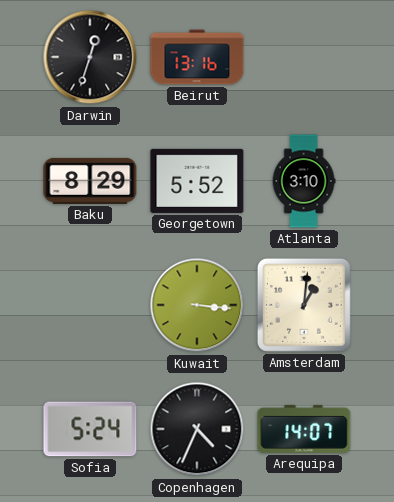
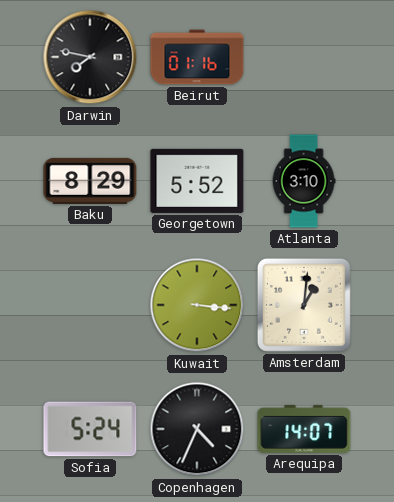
Darwin: 12:33 -> 7:47 (90, 57)
Beirut: 13:16 -> 01:16 (197, 57)
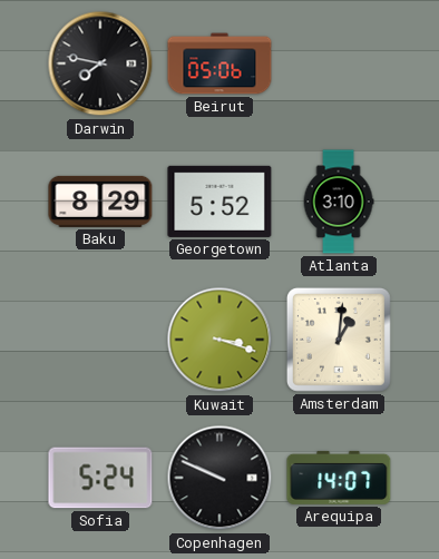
Beirut: 01:16 -> 05:06 (219, 63)
Kuwait: 3:16 -> 3:18 (219, 340)
Copenhagen: 4:34 -> 9:49 (219, 478)
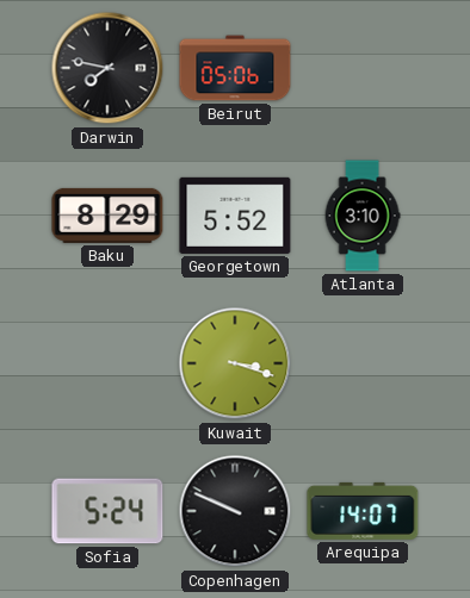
Amsterdam: 1:01 -> none (339, 340)
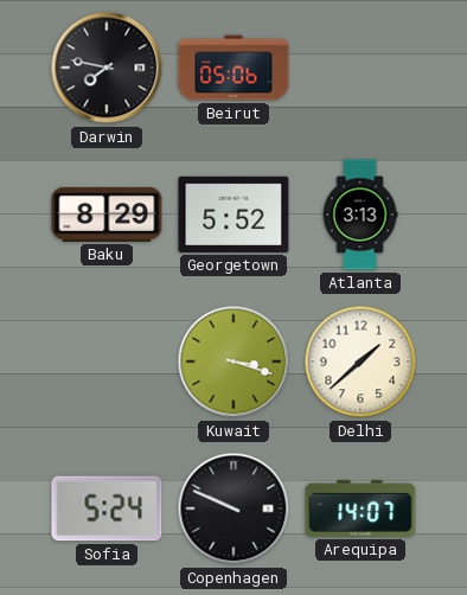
Atlanta: 3:10 -> 3:13 (360, 215)
Delhi: none -> 1:38 (360, 362)
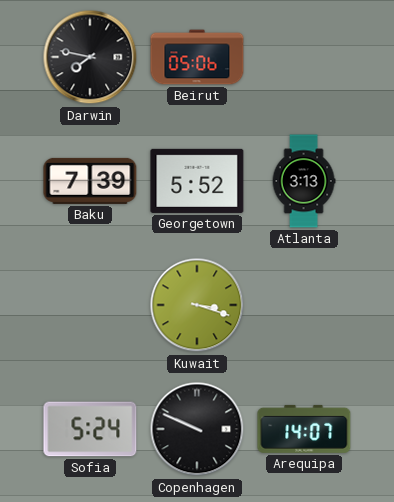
Baku: 8:29 -> 7:39 (90, 181)
Delhi: 1:38 -> none (360, 362)
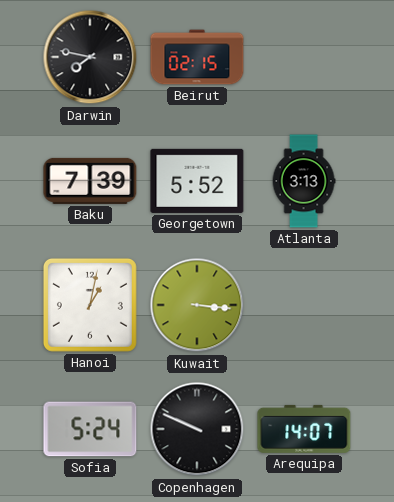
Beirut: 05:06 -> 02:15 (197, 57)
Hanoi: none -> 1:02 (90, 305)
Kuwait: 3:18 -> 3:16 (197, 305)
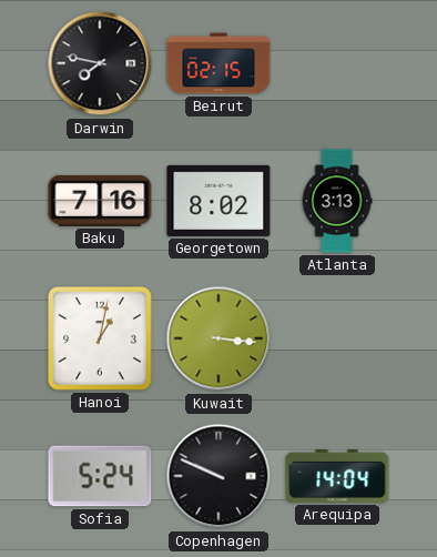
Baku: 7:39 -> 7:16 (100, 201)
Georgetown: 5:52 -> 8:02 (218, 201)
Arequipa: 14:07 -> 14:04 (337, 476)
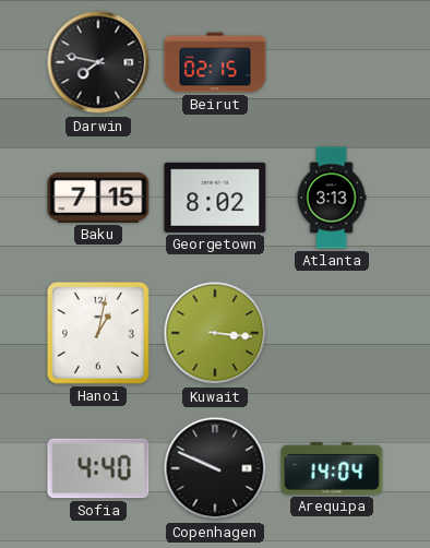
Baku: 7:16 -> 7:15 (98, 198)
Sofia: 5:24 -> 4:40 (98, 468)
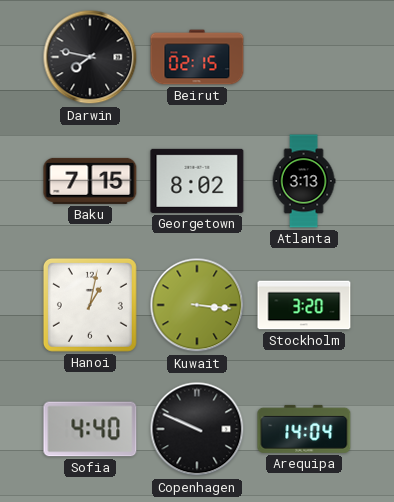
Stockholm: none -> 3:20 (304, 305)
